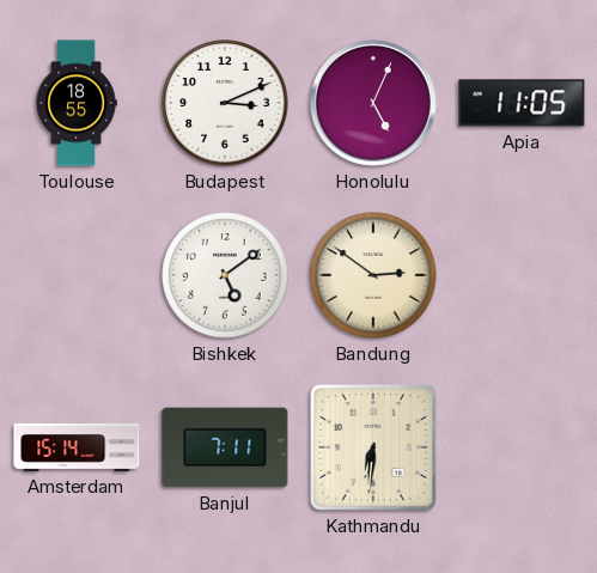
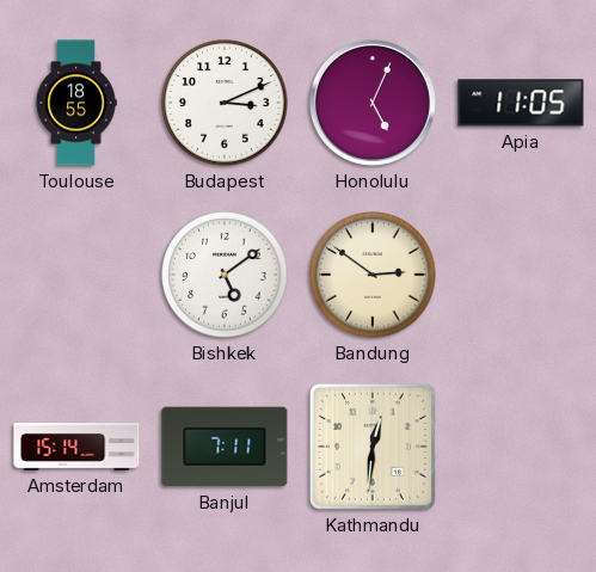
Kathmandu: 6:31 -> 12:31 (373, 447)
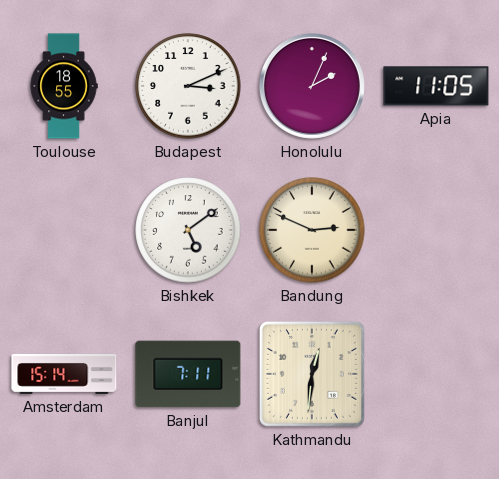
Honolulu: 5:04 -> 2:04 (312, 86)
Bandung: 2:51 -> 2:49 (312, 230)
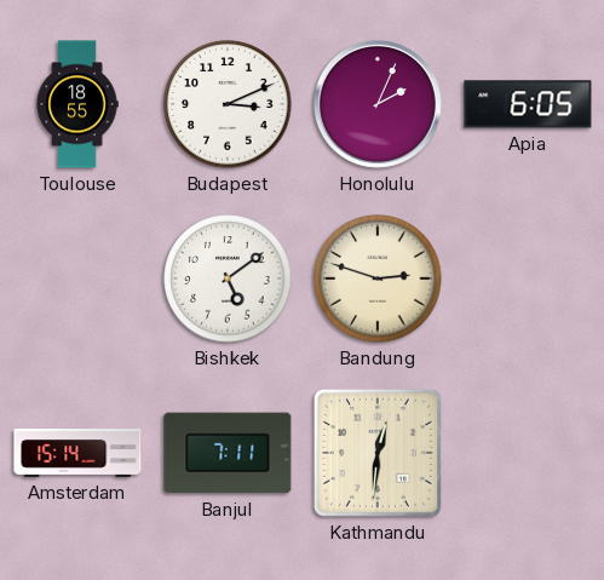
Apia: 11:05 -> 6:05 (528, 104)
Bandung: 2:49 -> 2:48 (378, 278)
